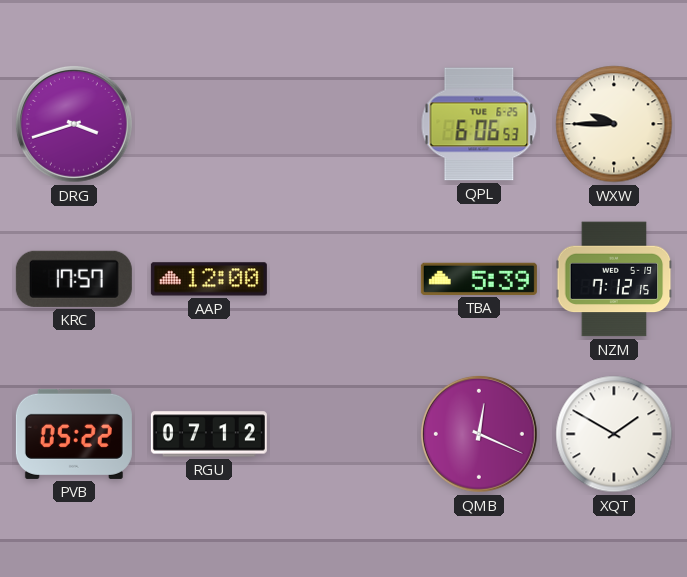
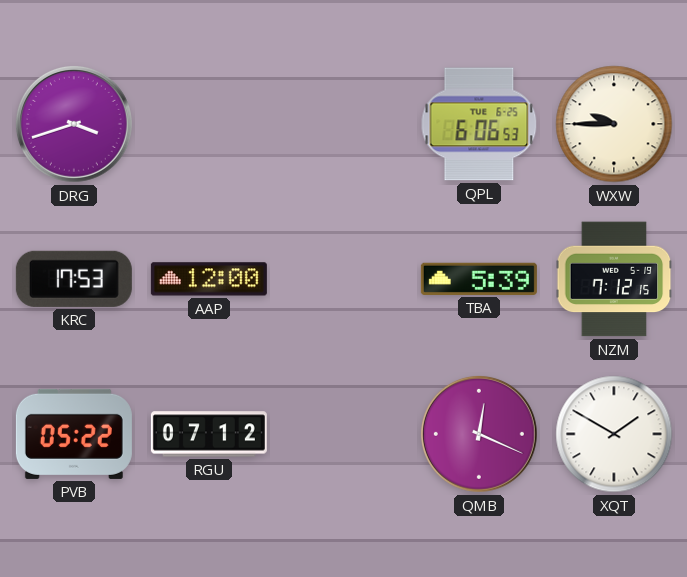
KRC: 17:57 -> 17:53 (74, 279)
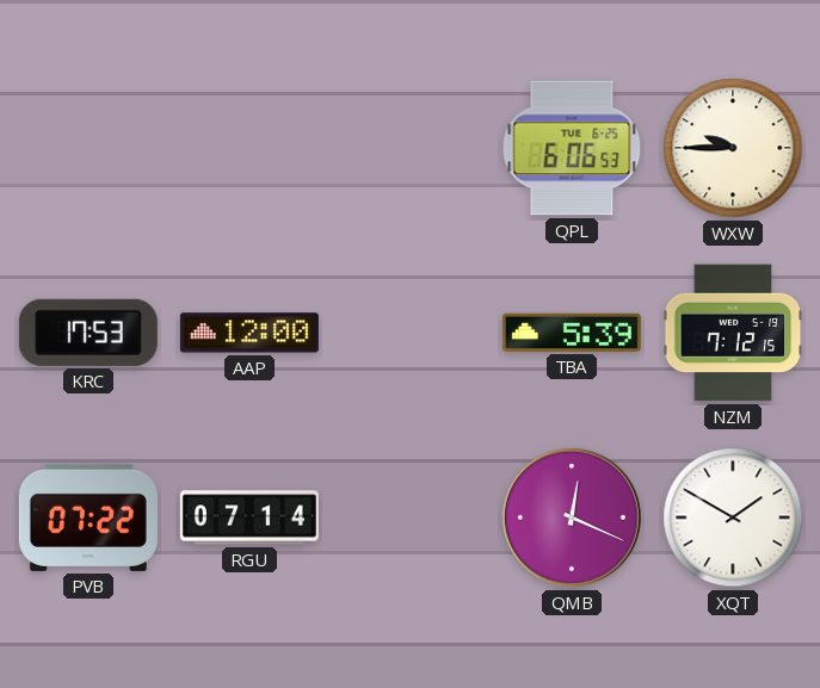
DRG: 3:42 -> none (74, 124)
PVB: 05:22 -> 07:22 (88, 517)
RGU: 07:12 -> 07:14 (249, 517)
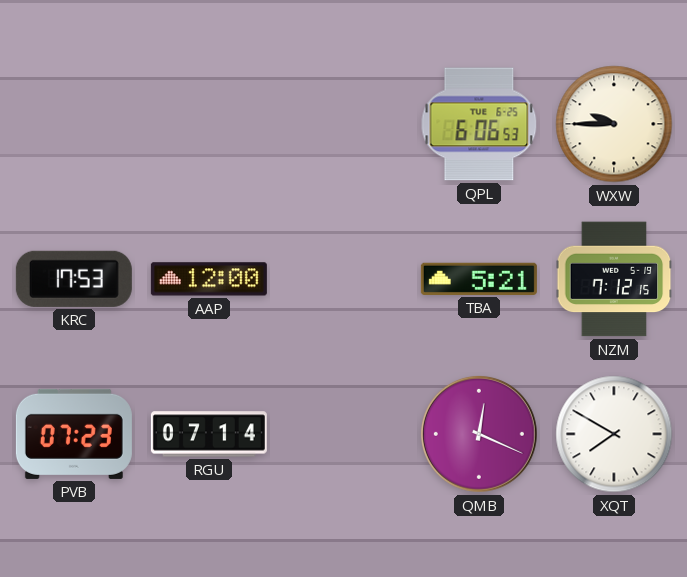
TBA: 5:39 -> 5:21 (479, 279)
PVB: 07:22 -> 07:23 (74, 434)
XQT: 1:50 -> 7:50 (614, 434)
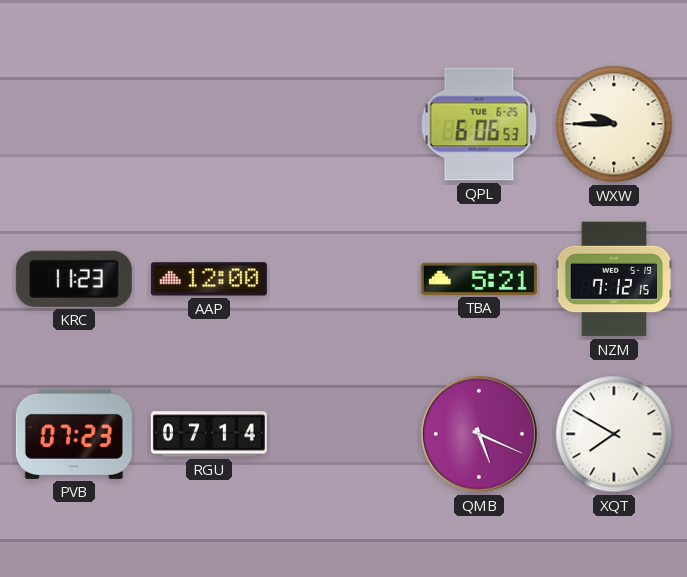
KRC: 17:53 -> 11:23 (74, 279)
QMB: 12:19 -> 5:19 (479, 434)
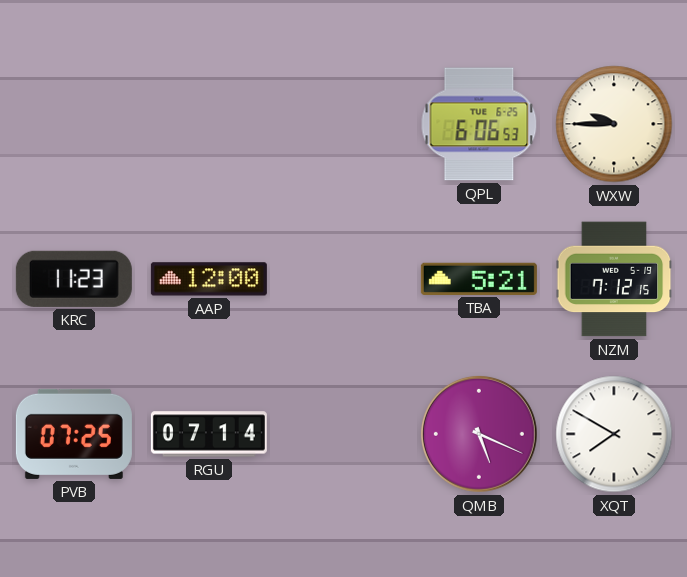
PVB: 07:23 -> 07:25 (74, 434)
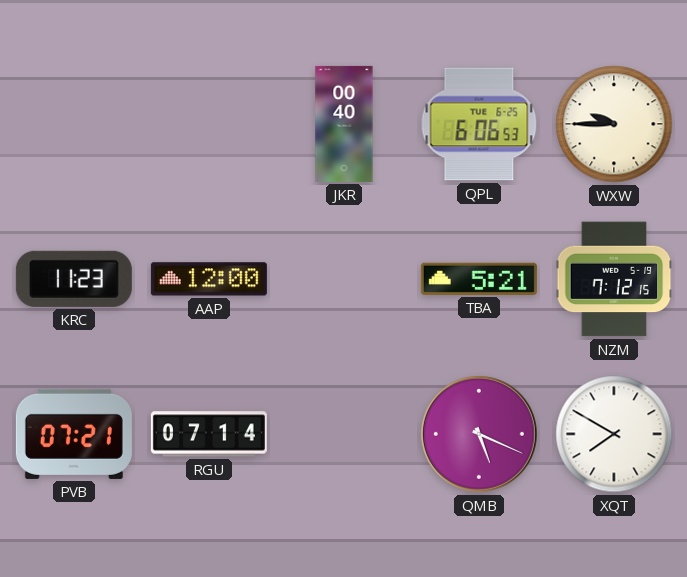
JKR: none -> 00:40 (344, 124)
PVB: 07:25 -> 07:21 (74, 434)
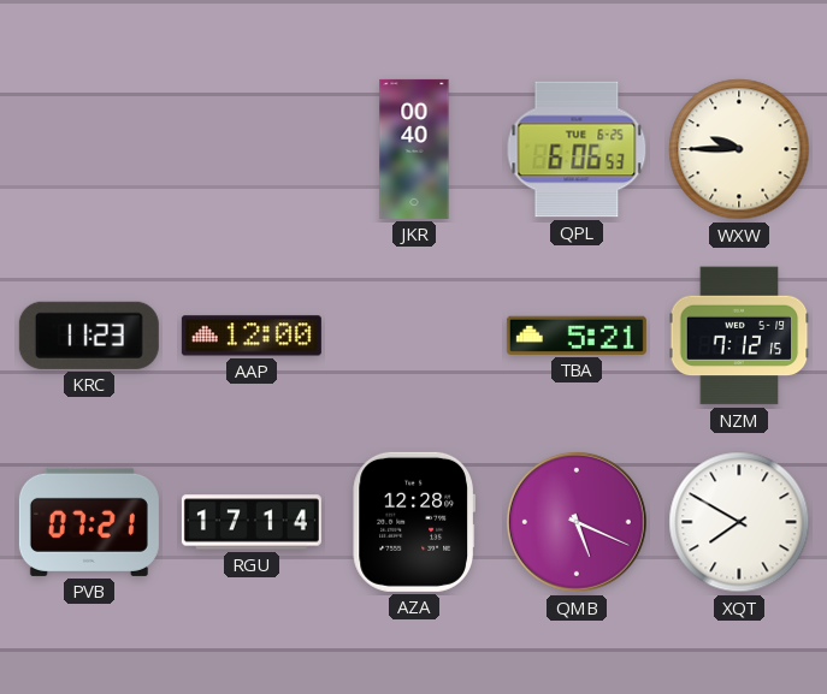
RGU: 07:14 -> 17:14 (252, 522)
AZA: none -> 12:28 (414, 522)
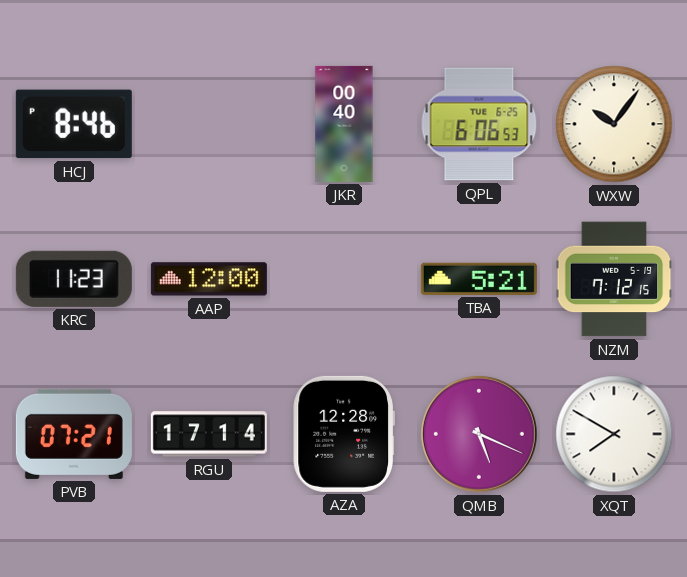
HCJ: none -> 8:46 (74, 124)
WXW: 9:45 -> 10:06 (614, 124)
